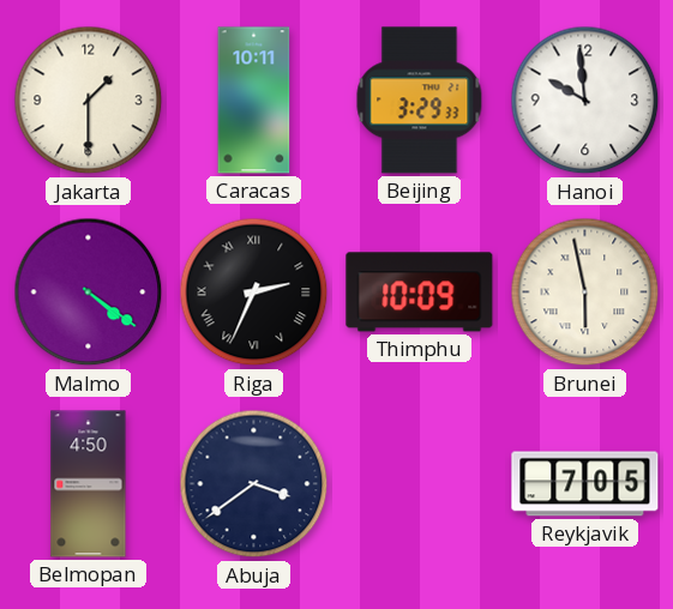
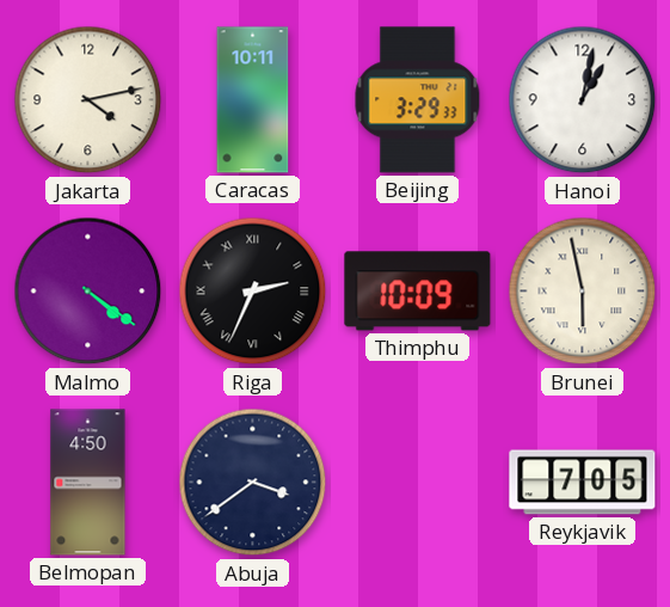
Jakarta: 1:30 -> 4:13 (88, 100)
Hanoi: 9:59 -> 1:02 (583, 100)
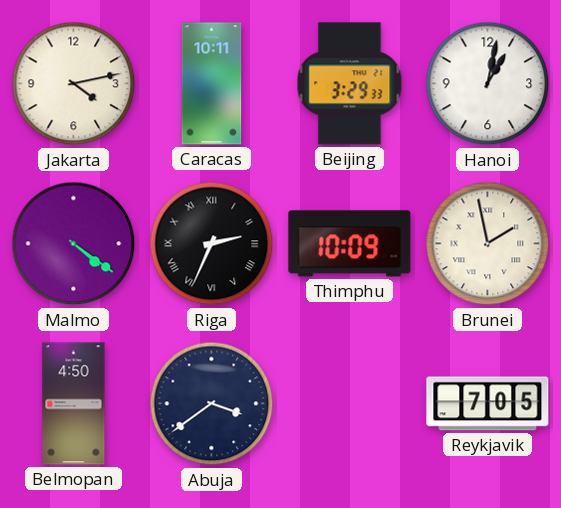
Brunei: 5:58 -> 1:58 (488, 244)
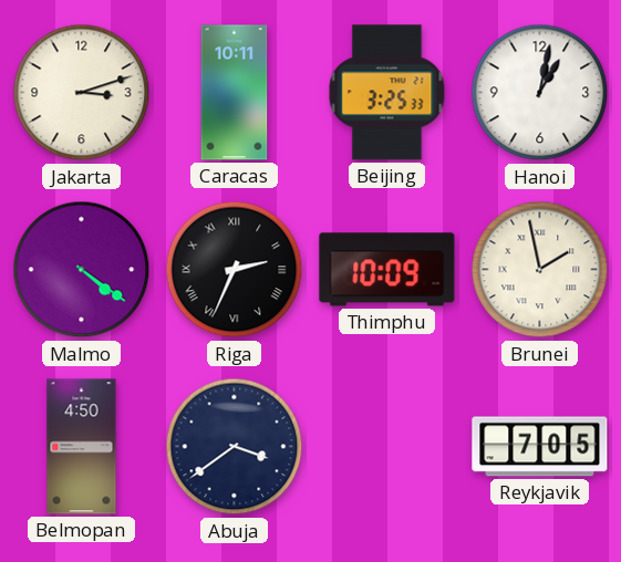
Jakarta: 4:13 -> 3:12 (82, 93)
Beijing: 3:29 -> 3:25 (387, 93)
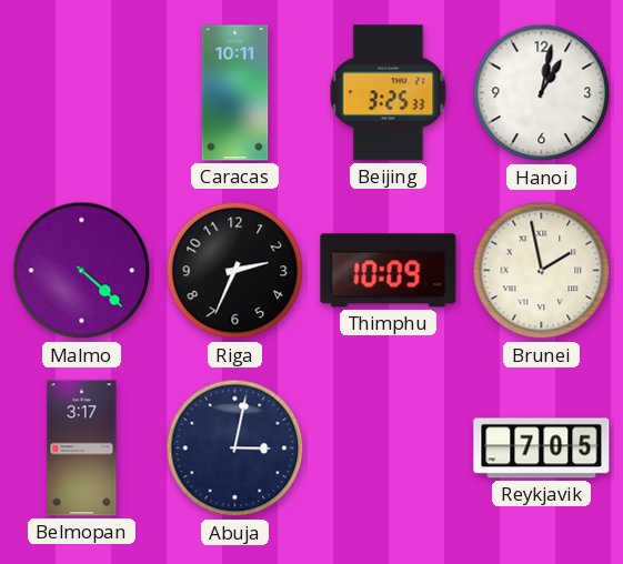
Jakarta: 3:12 -> none (82, 93)
Malmo: 4:21 -> 4:22 (82, 271)
Riga numerals: Roman -> Arabic (235, 271)
Belmopan: 4:50 -> 3:17 (82, 449)
Abuja: 3:39 -> 3:02 (235, 449)
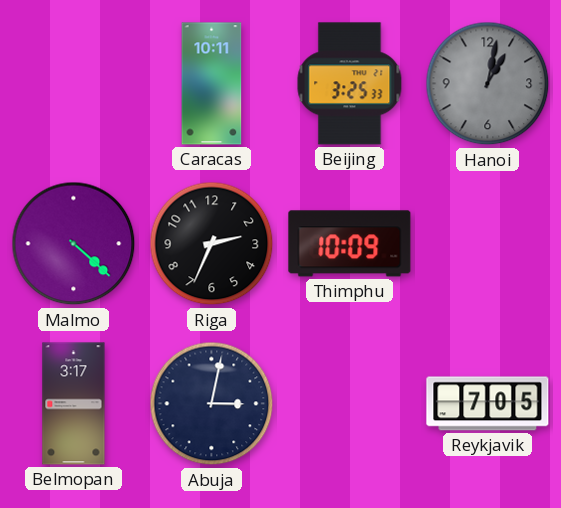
Hanoi dial: white -> grey (488, 84)
Brunei: 1:58 -> none (542, 271)
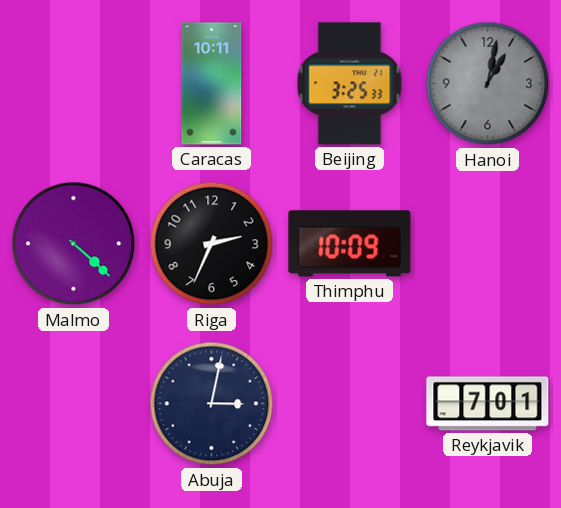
Belmopan: 3:17 -> none (74, 404)
Reykjavik: 7:05 -> 7:01 (488, 404)
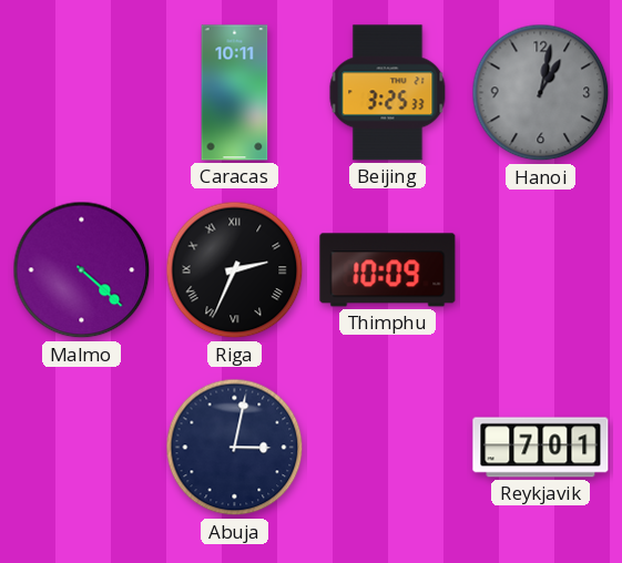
Riga numerals: Arabic -> Roman (235, 270)
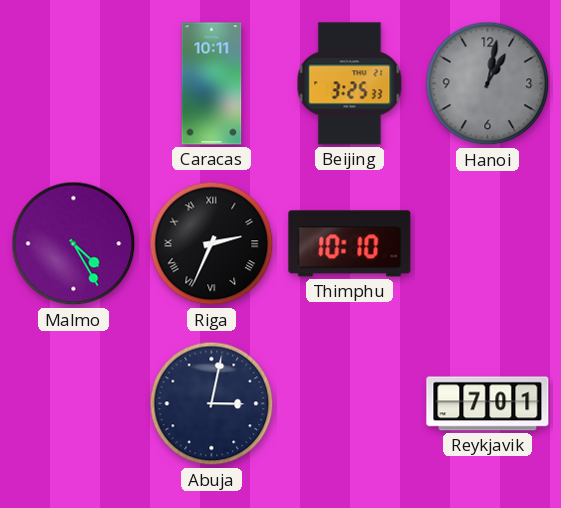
Malmo: 4:22 -> 4:25 (74, 244)
Thimphu: 10:09 -> 10:10 (350, 244)
